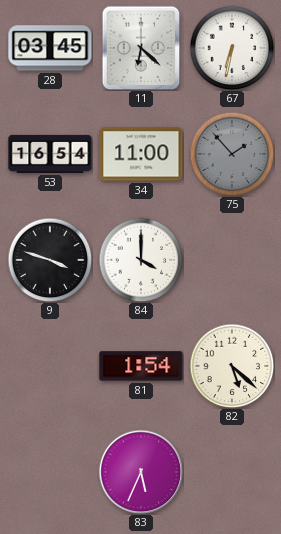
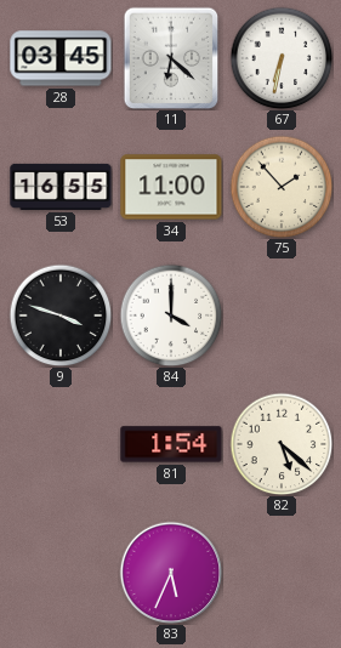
53: 16:54 -> 16:55 (61, 187)
75 dial: grey -> cream (282, 187)
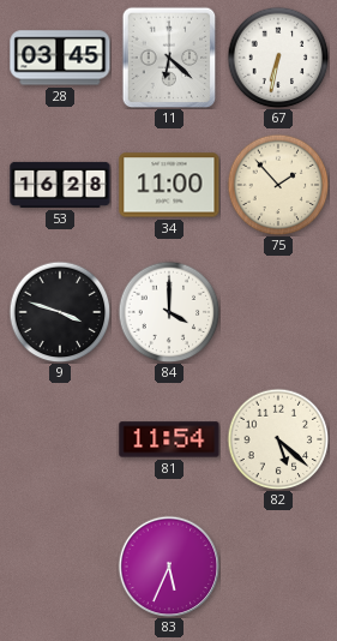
53: 16:55 -> 16:28 (60, 185)
81: 1:54 -> 11:54 (169, 439)
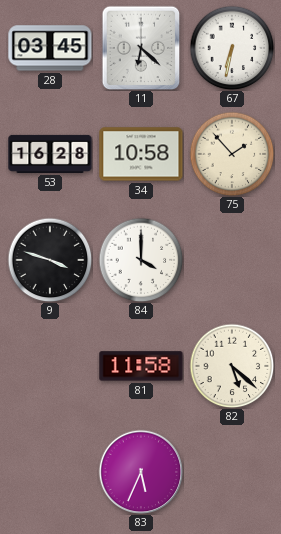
34: 11:00 -> 10:58 (141, 154)
81: 11:54 -> 11:58 (141, 366)
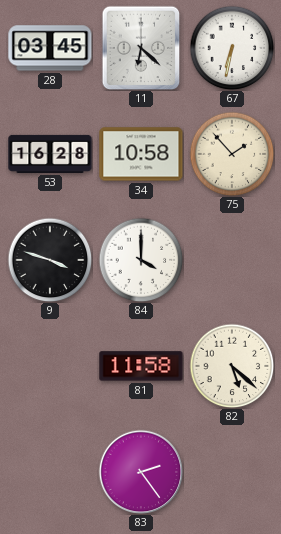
83: 5:34 -> 2:24 (141, 472)
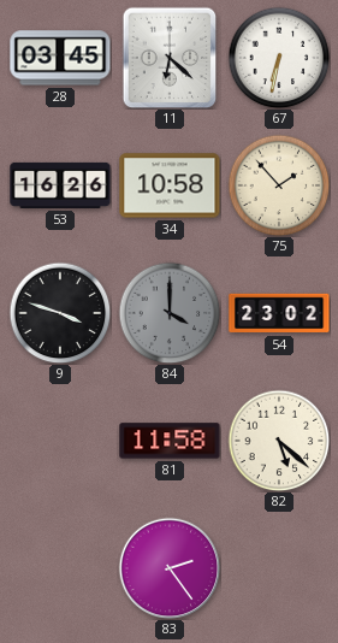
53: 16:28 -> 16:26 (60, 185)
84 dial: white -> grey (170, 313)
54: none -> 23:02 (279, 313)
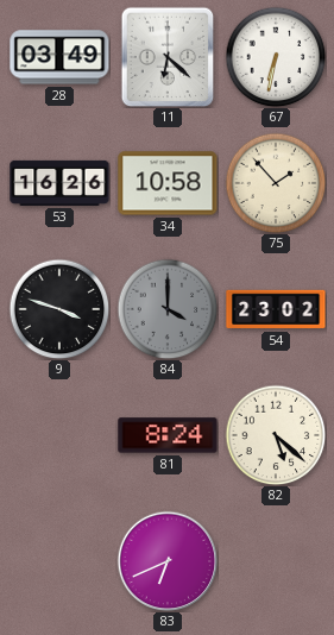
28: 03:45 -> 03:49 (59, 57)
81: 11:58 -> 8:24 (168, 435)
83: 2:24 -> 6:41 (168, 561)
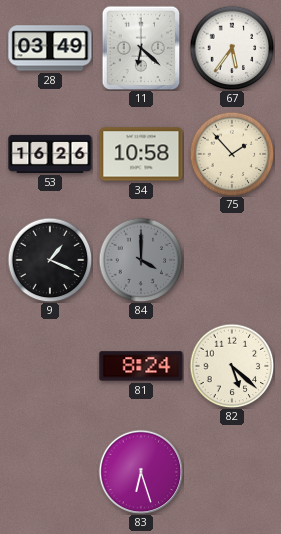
67: 6:32 -> 5:36 (232, 48)
9: 3:48 -> 1:19 (50, 260)
54: 23:02 -> none (276, 309)
83: 6:41 -> 6:27 (141, 472)
